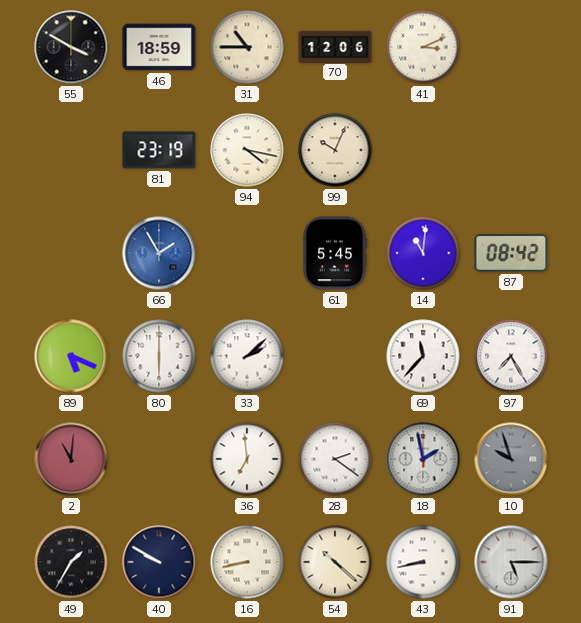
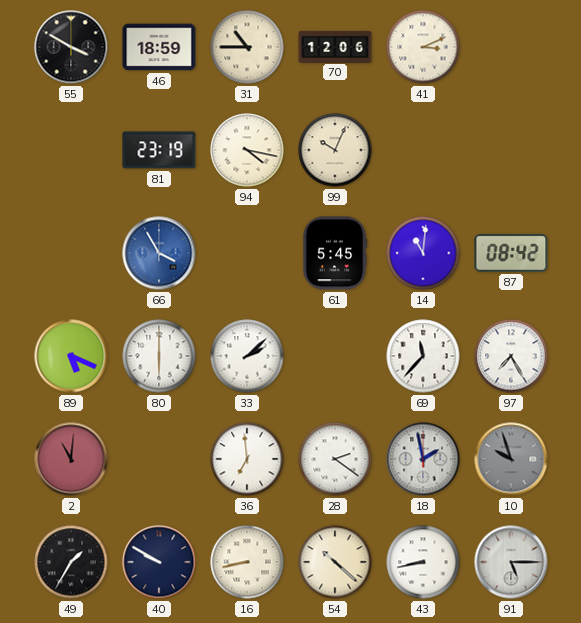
66: 1:55 -> 3:55 (159, 253)
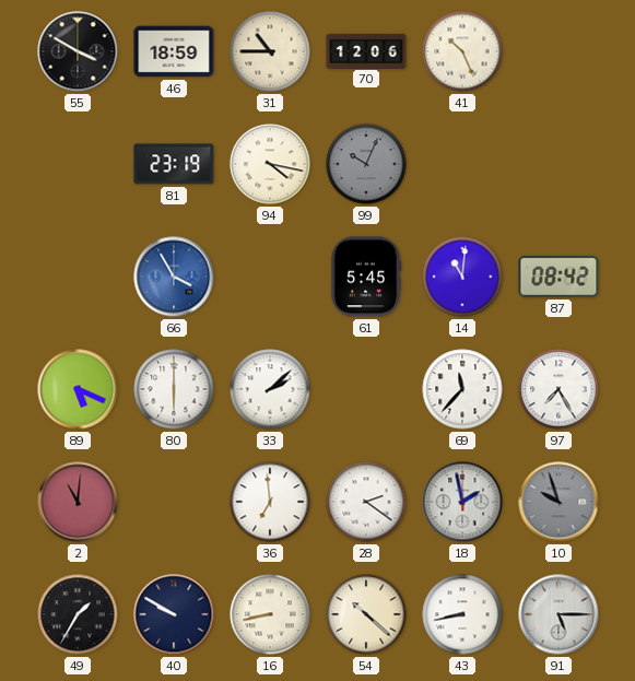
41: 3:11 -> 10:26 (462, 51)
99 dial: cream -> grey (366, 164)
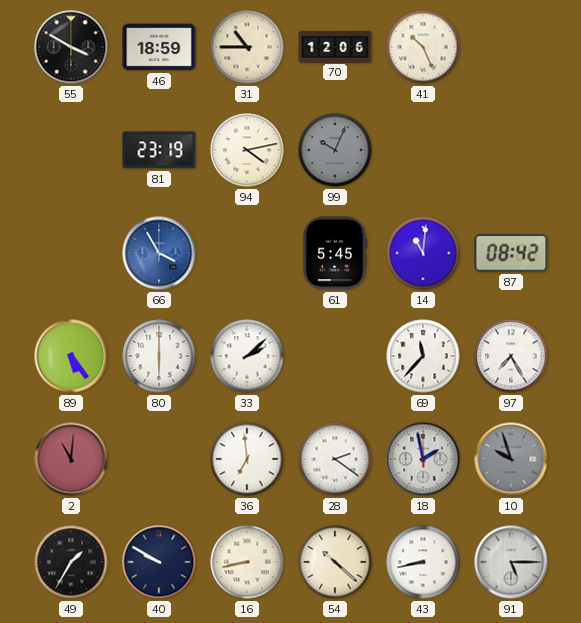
94: 4:17 -> 4:13 (247, 150)
89: 5:19 -> 5:24 (71, 356)
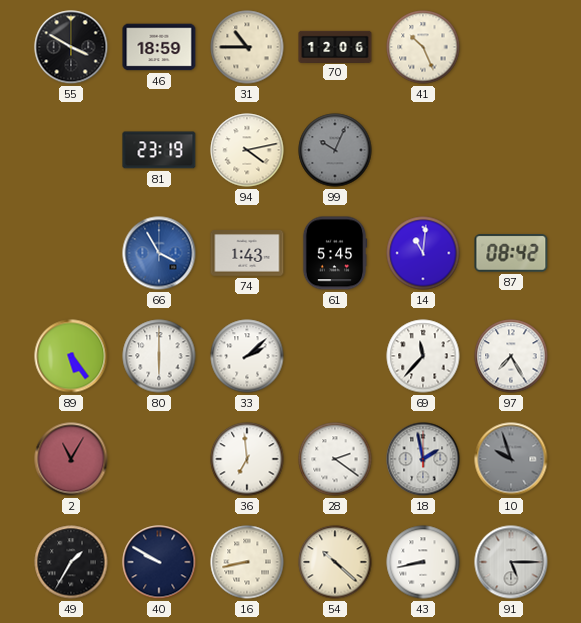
74: none -> 1:43 (247, 254)
2: 11:01 -> 11:05 (71, 459)
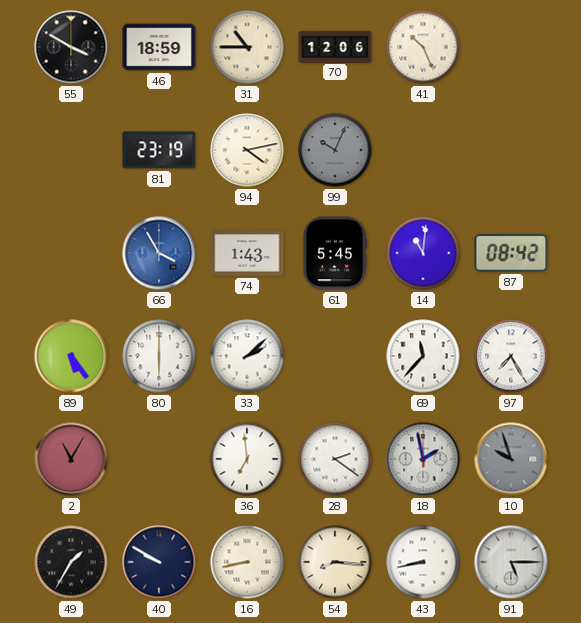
54: 10:22 -> 8:16 (335, 562)
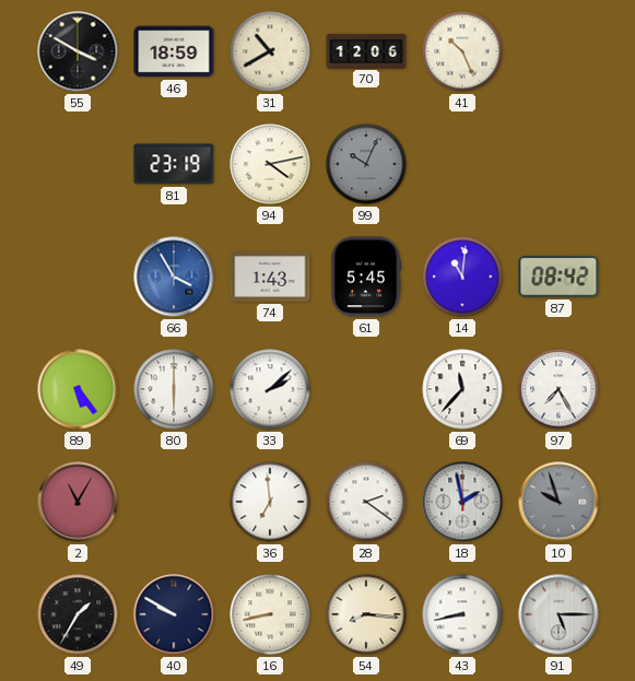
31: 10:45 -> 10:40 (270, 51)
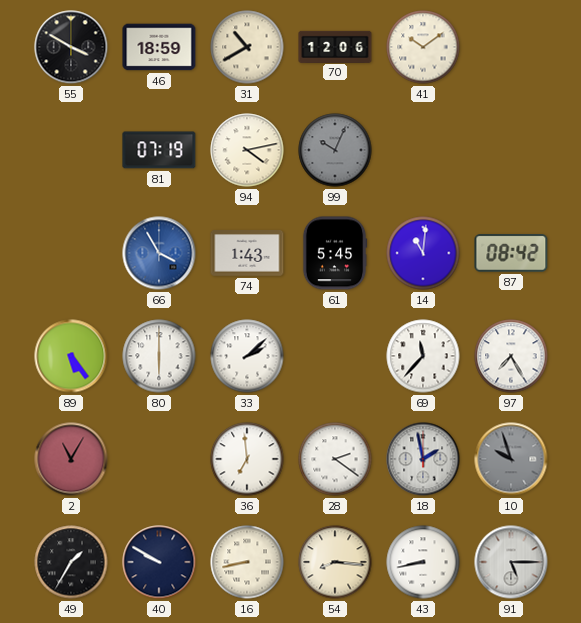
41: 10:26 -> 10:09 (423, 47)
81: 23:19 -> 07:19 (159, 150)
